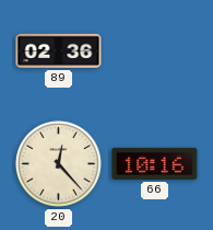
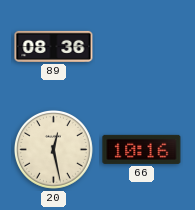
89: 02:36 -> 08:36 (54, 46)
20: 12:23 -> 12:28 (53, 149)
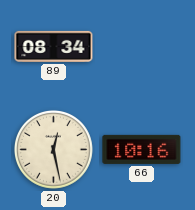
89: 08:36 -> 08:34 (54, 46)
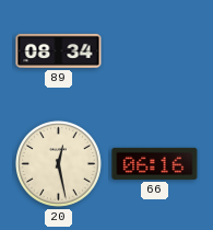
66: 10:16 -> 06:16 (155, 163)
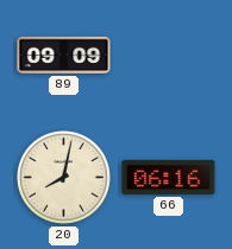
89: 08:34 -> 09:09 (64, 55)
20: 12:28 -> 8:02 (63, 177)
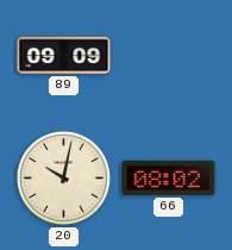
20: 8:02 -> 10:02 (63, 177)
66: 06:16 -> 08:02 (169, 177)
